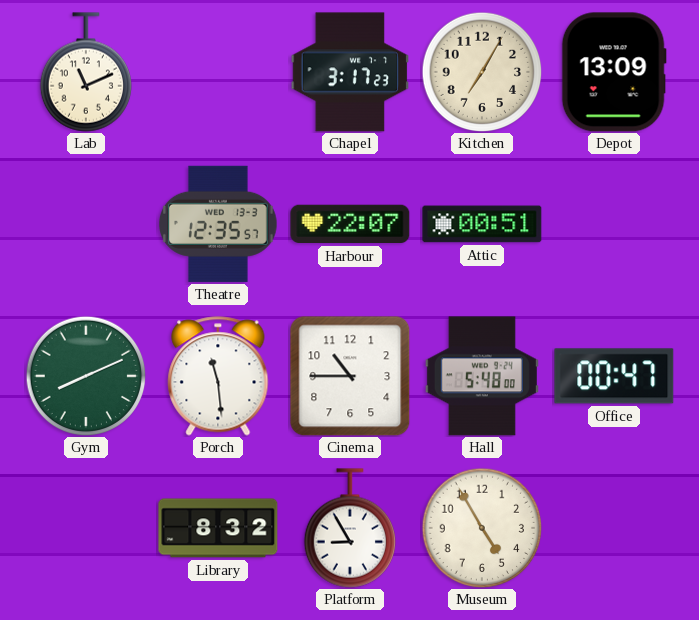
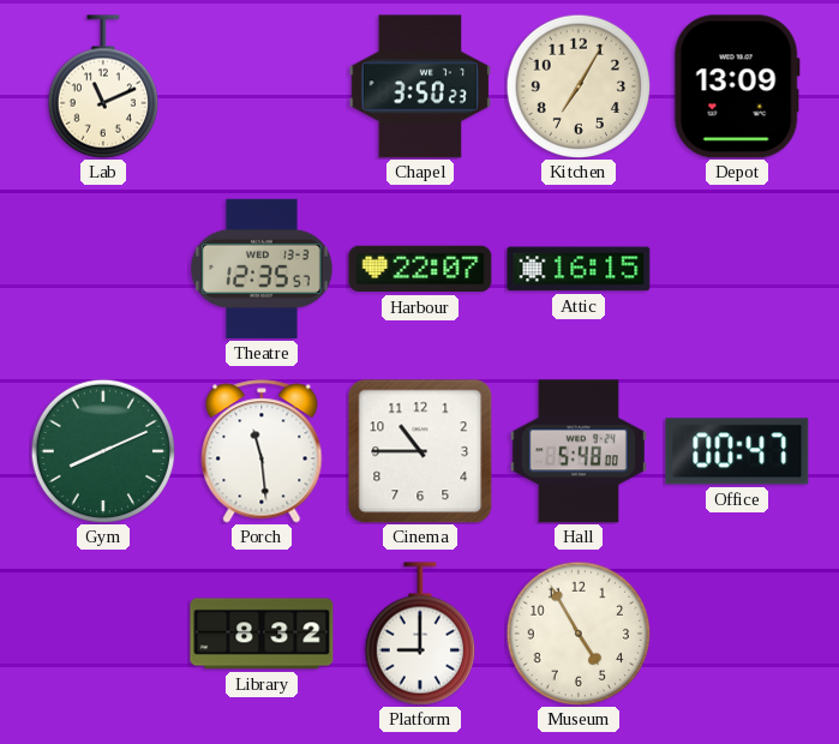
Chapel: 3:17 -> 3:50 (420, 86)
Attic: 00:51 -> 16:15 (579, 269)
Platform: 8:55 -> 9:00 (419, 634)
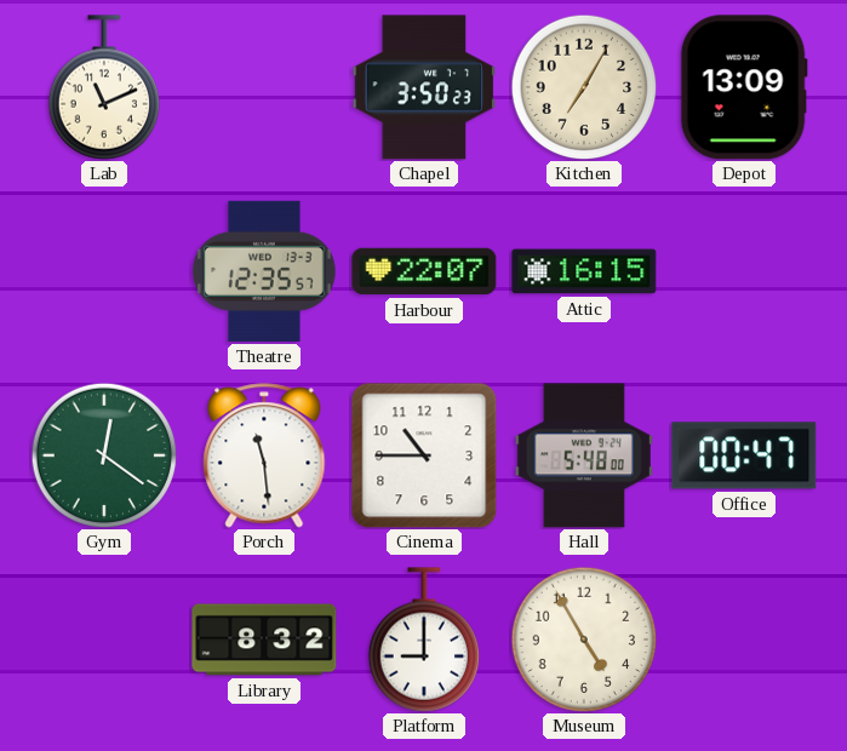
Gym: 8:11 -> 12:21 (104, 455)
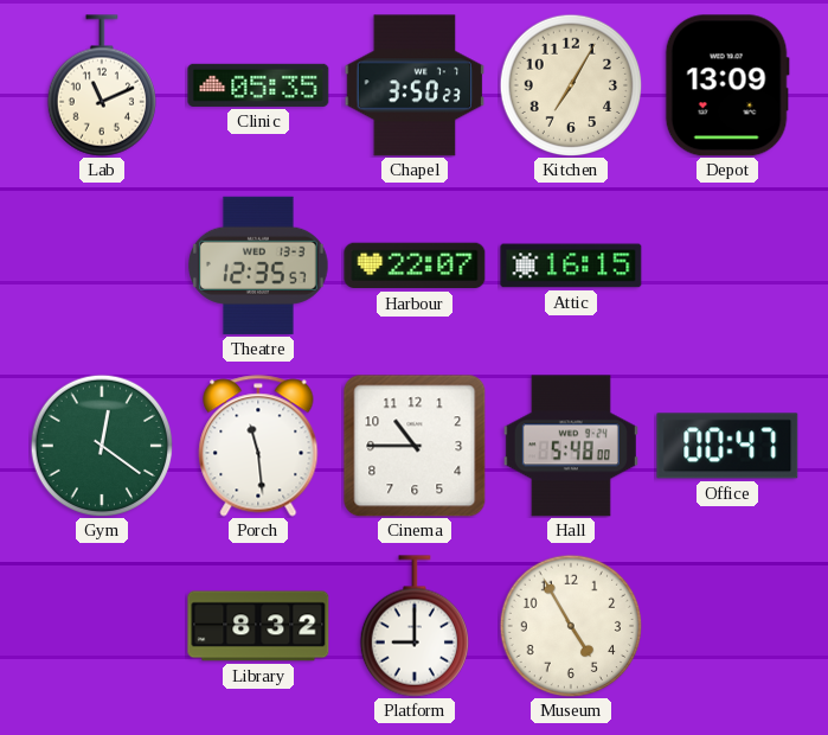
Clinic: none -> 05:35 (258, 85)
